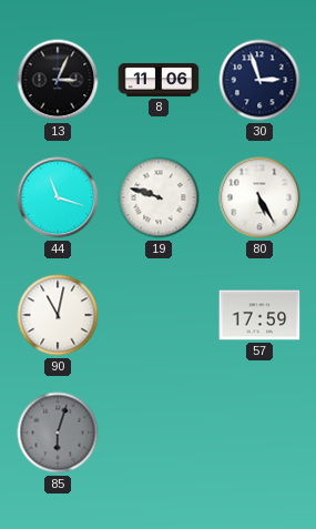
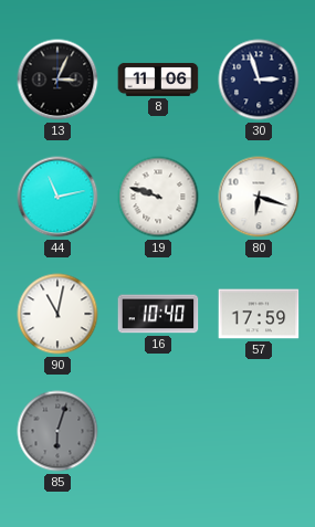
44: 11:18 -> 11:13 (57, 197)
80: 5:25 -> 6:18 (259, 197)
16: none -> 10:40 (158, 314)
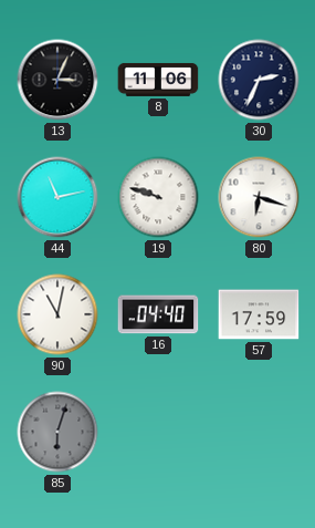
30: 2:57 -> 2:34 (259, 80)
16: 10:40 -> 04:40 (158, 314)
